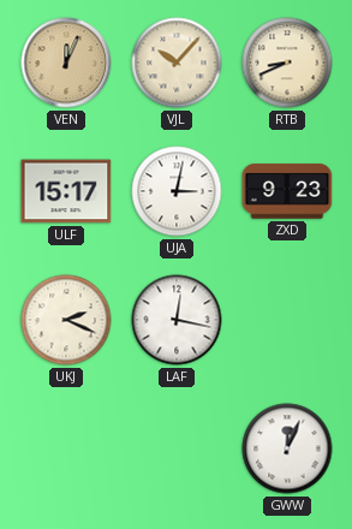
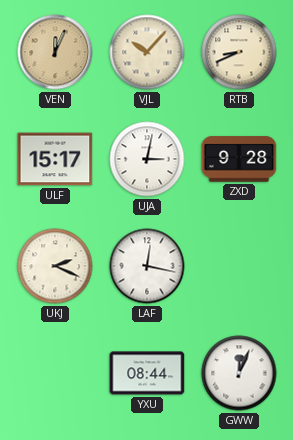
ZXD: 9:23 -> 9:28 (239, 159)
YXU: none -> 08:44 (147, 373)
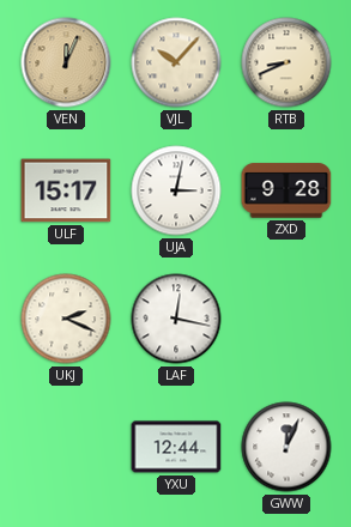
YXU: 08:44 -> 12:44 (176, 447)
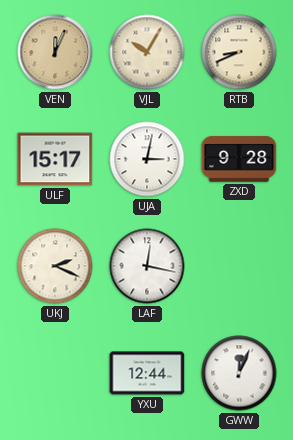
VJL: 10:07 -> 10:05 (147, 52)
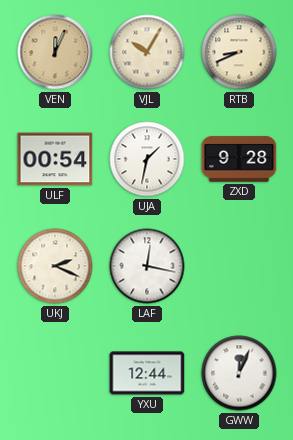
ULF: 15:17 -> 00:54 (55, 159)
UJA: 3:02 -> 1:32 (147, 159)
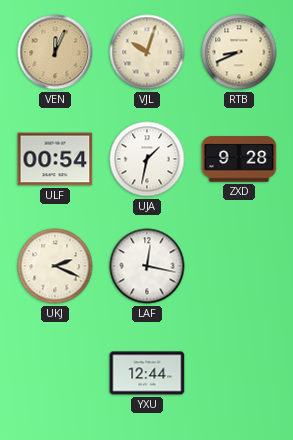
VJL: 10:05 -> 10:03 (147, 52)
GWW: 12:04 -> none (239, 373)
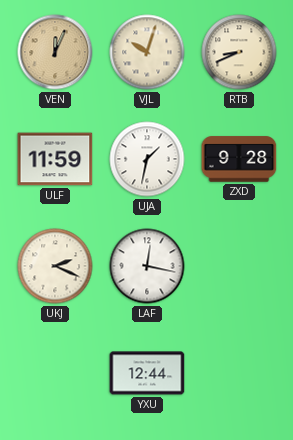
ULF: 00:54 -> 11:59 (55, 159)
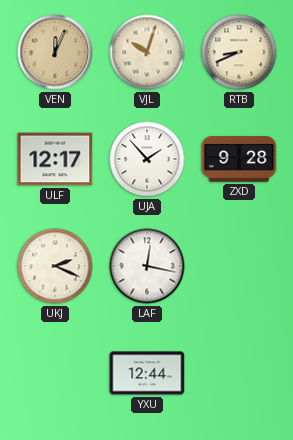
ULF: 11:59 -> 12:17 (55, 159)
UJA: 1:32 -> 1:53 (147, 159)
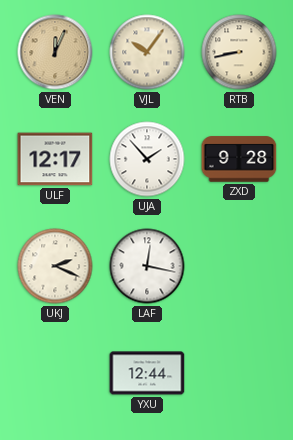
VJL: 10:03 -> 10:06 (147, 52)
RTB: 8:41 -> 8:43 (239, 52)
